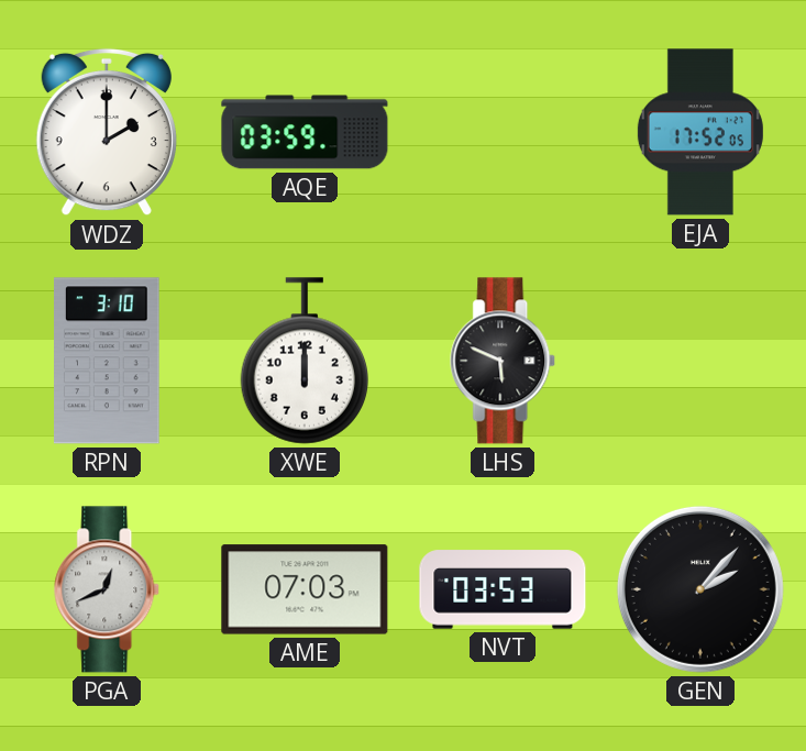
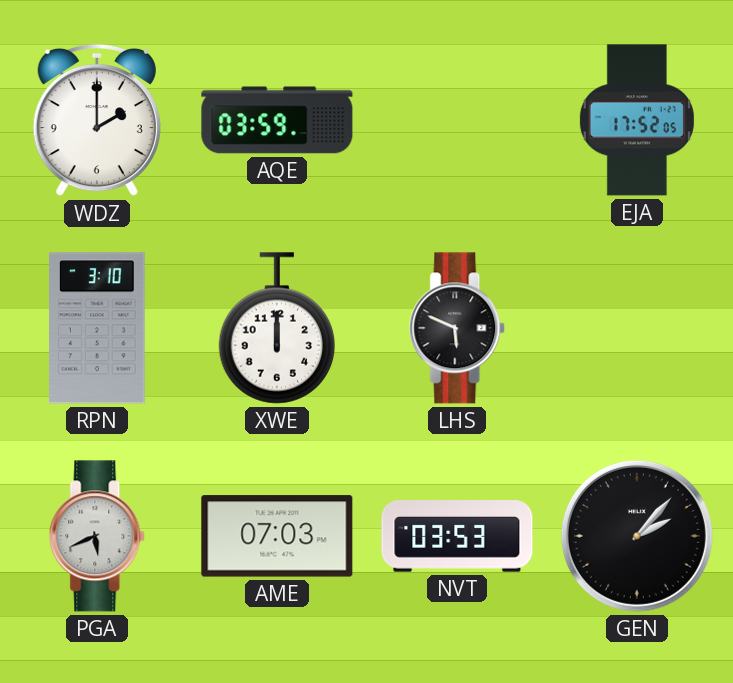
PGA: 12:41 -> 5:41 (98, 536)
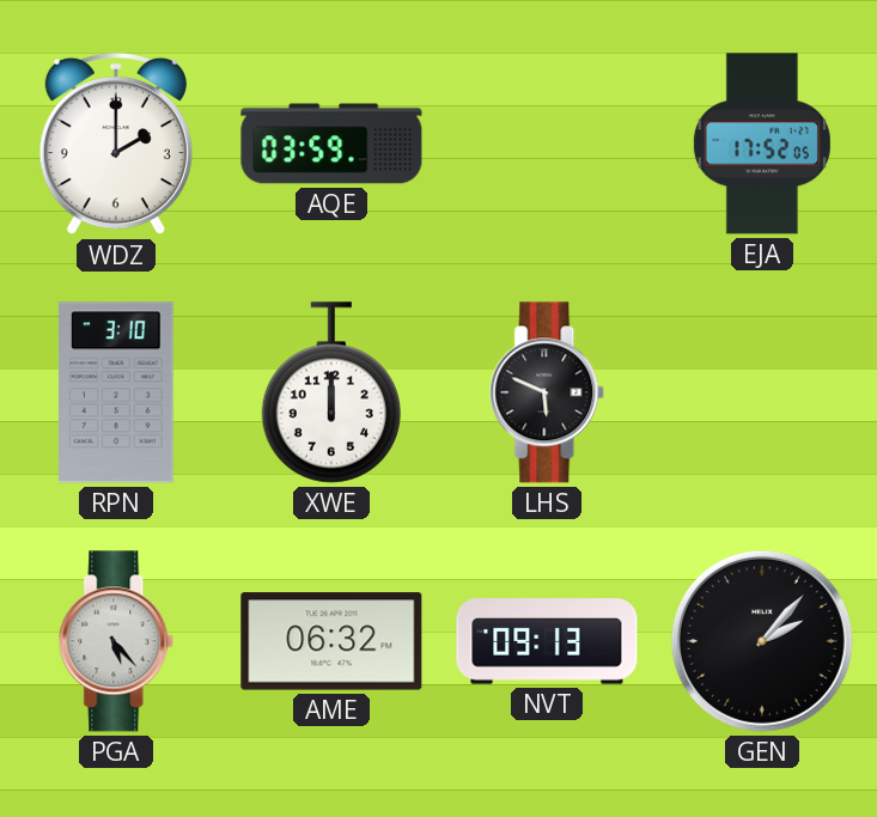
PGA: 5:41 -> 5:23 (117, 641)
AME: 07:03 -> 06:32 (331, 641)
NVT: 03:53 -> 09:13 (547, 641)
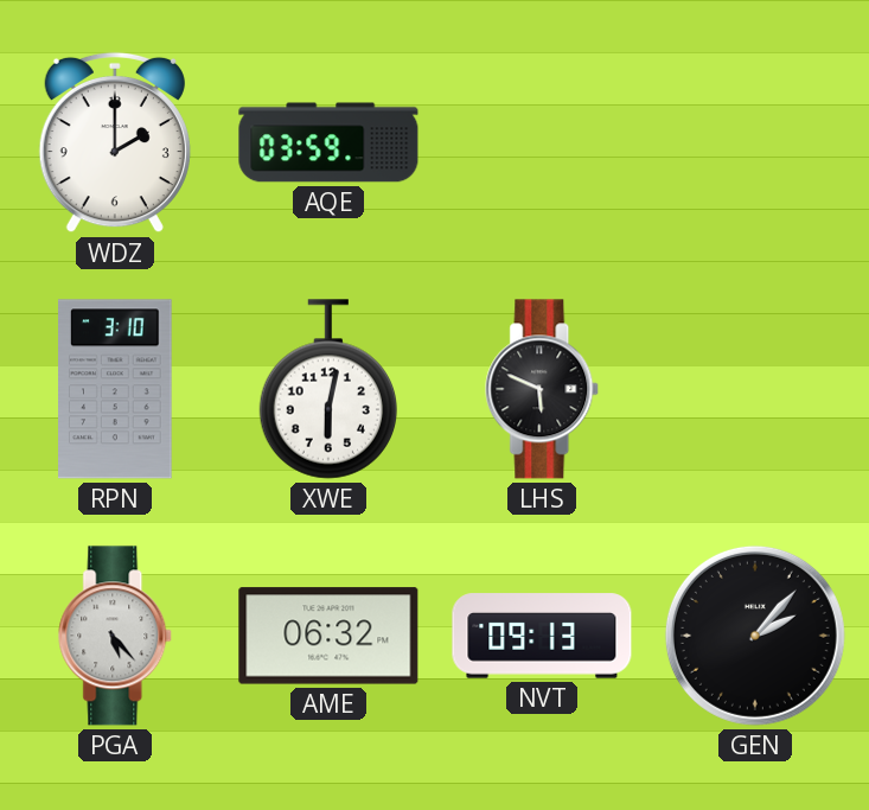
EJA: 17:52 -> none (762, 144)
XWE: 12:00 -> 6:02 (327, 389)
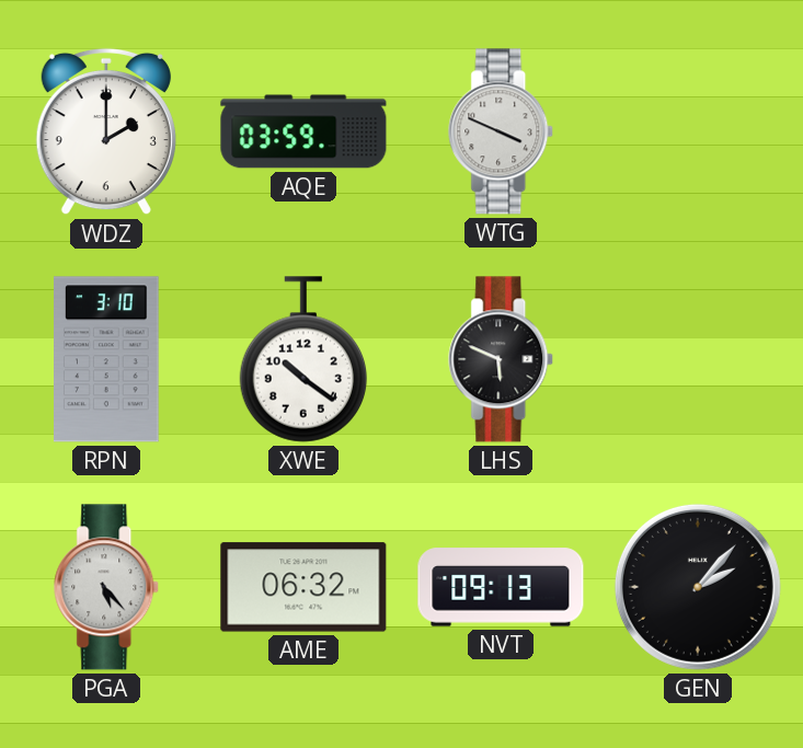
WTG: none -> 3:49 (502, 131)
XWE: 6:02 -> 10:21 (302, 359)
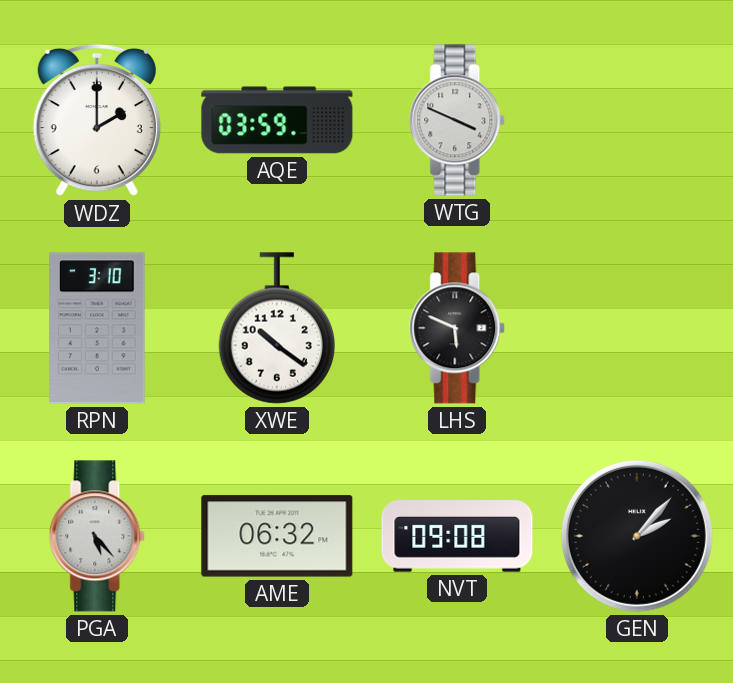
NVT: 09:13 -> 09:08 (457, 536)
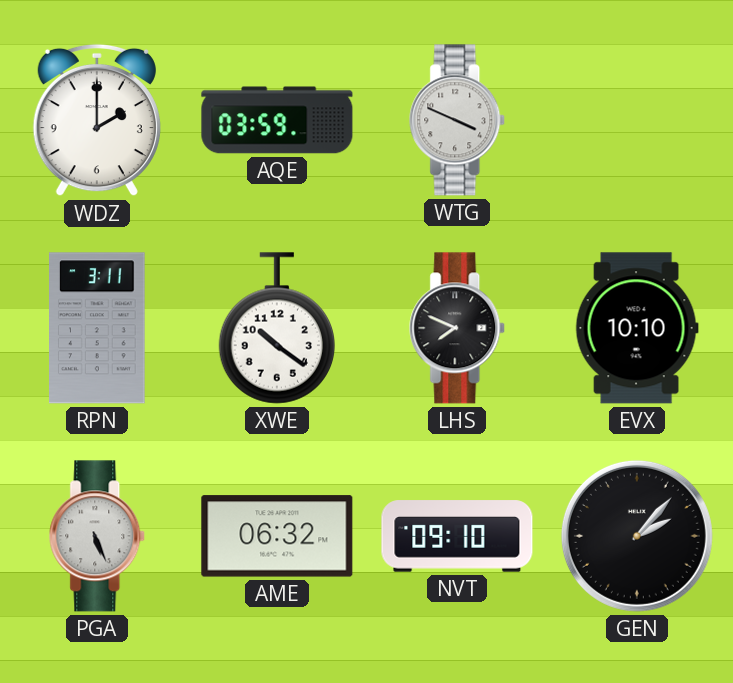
RPN: 3:10 -> 3:11 (98, 328)
LHS: 5:49 -> 7:49 (458, 328)
EVX: none -> 10:10 (637, 328)
PGA: 5:23 -> 5:26 (98, 536)
NVT: 09:08 -> 09:10 (457, 536)
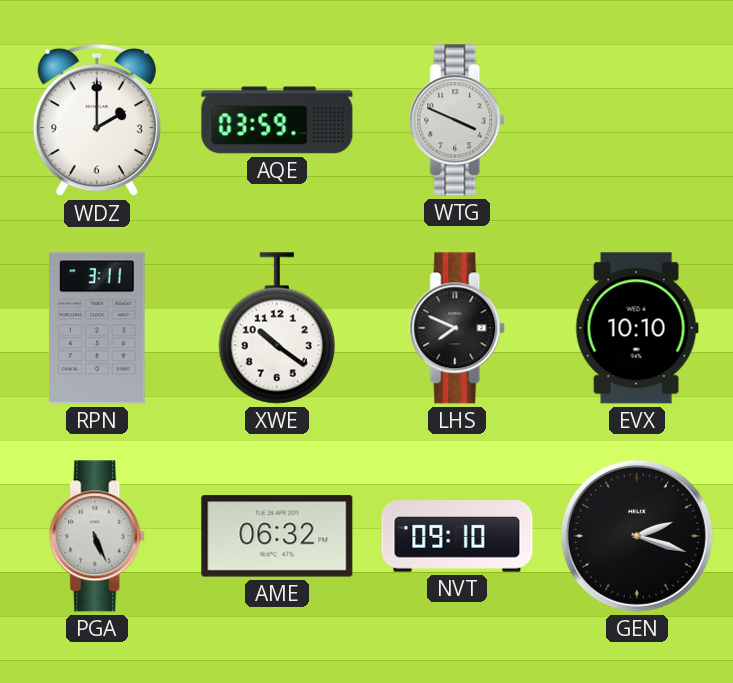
GEN: 2:07 -> 2:18 (637, 536)
